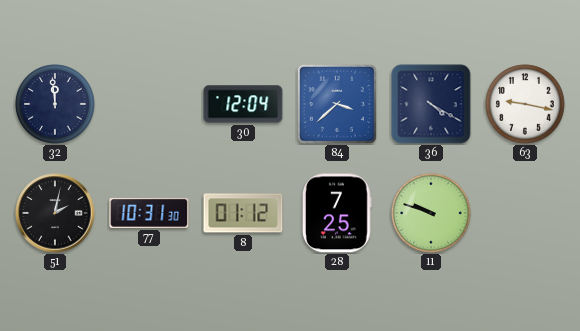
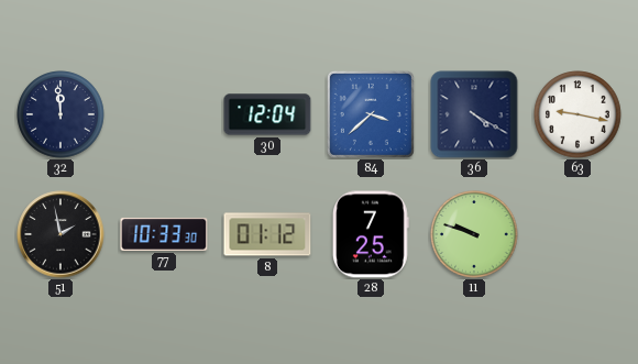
51: 2:02 -> 1:58 (61, 234)
77: 10:31 -> 10:33 (164, 234)
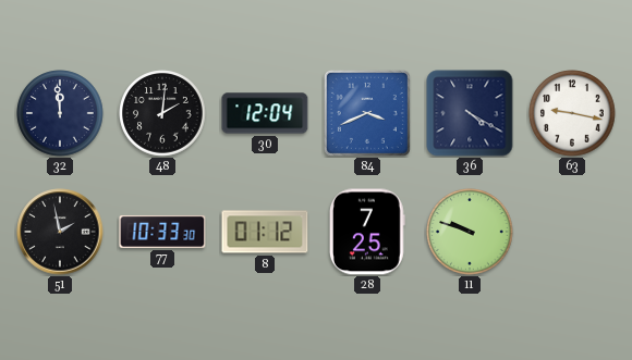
48: none -> 2:01 (162, 113)
84: 3:38 -> 3:41 (367, 113)
